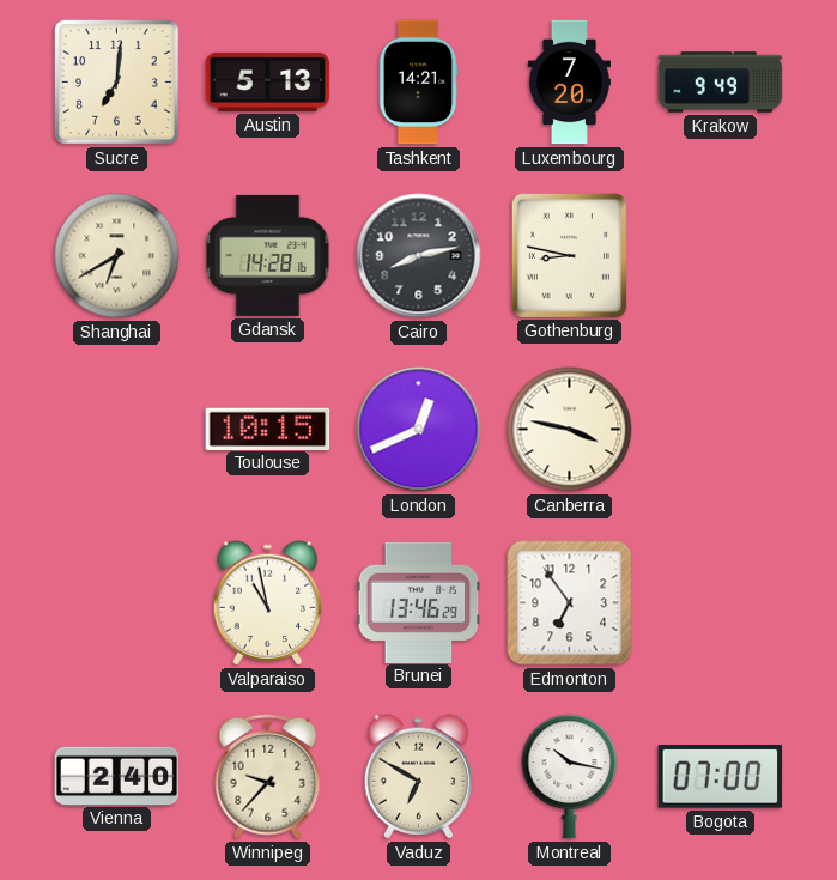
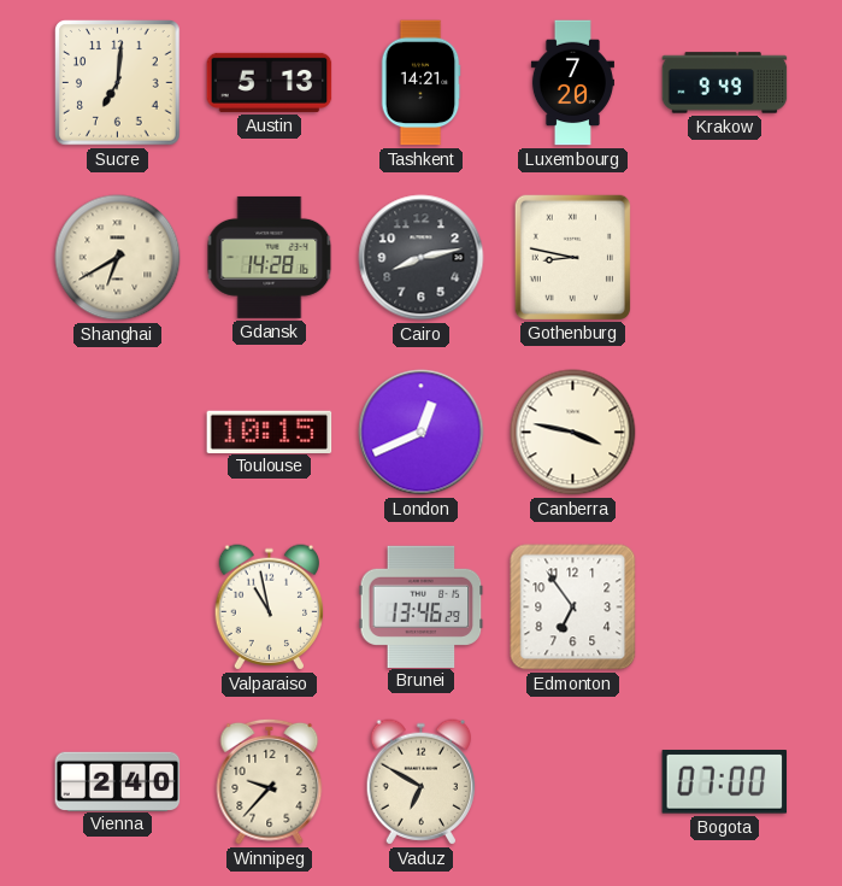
Montreal: 10:17 -> none (570, 777)
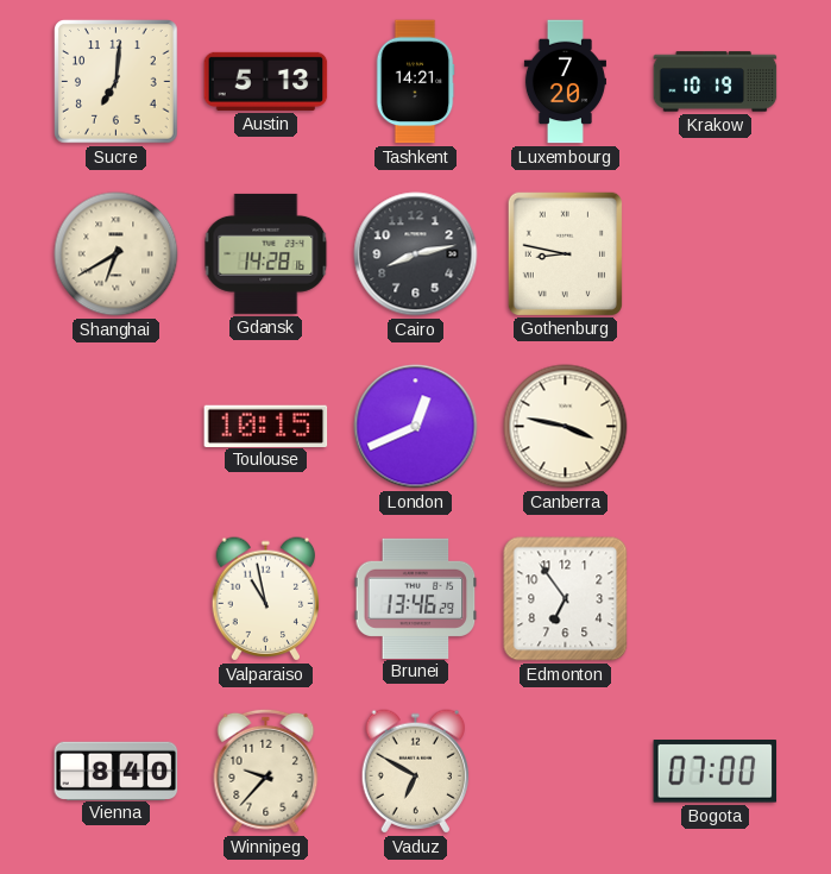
Krakow: 9:49 -> 10:19 (716, 82)
Vienna: 2:40 -> 8:40 (117, 771)
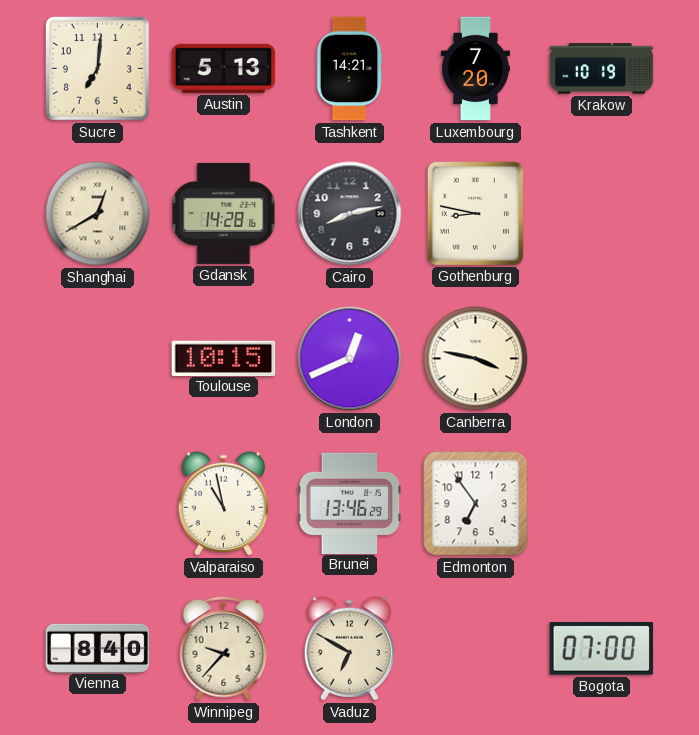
Shanghai: 6:40 -> 12:40 (98, 214)
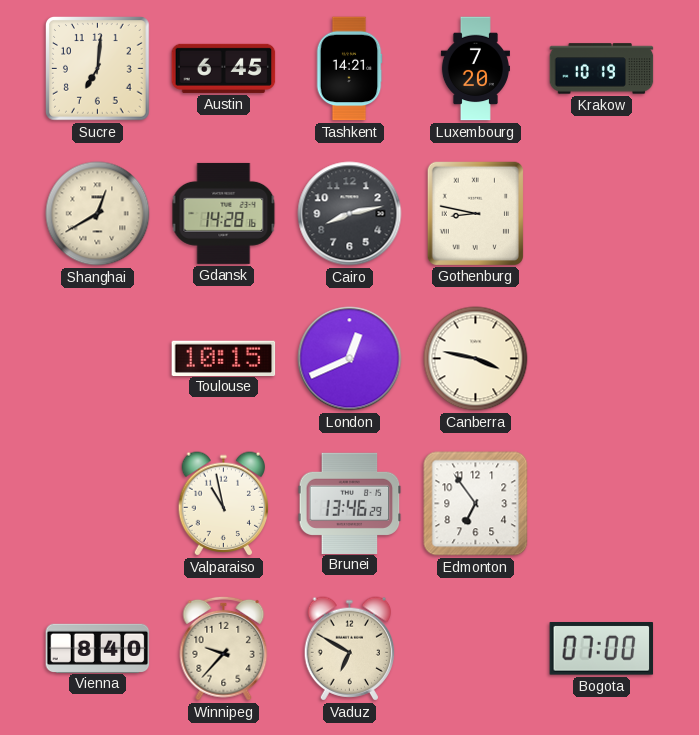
Austin: 5:13 -> 6:45 (224, 68)
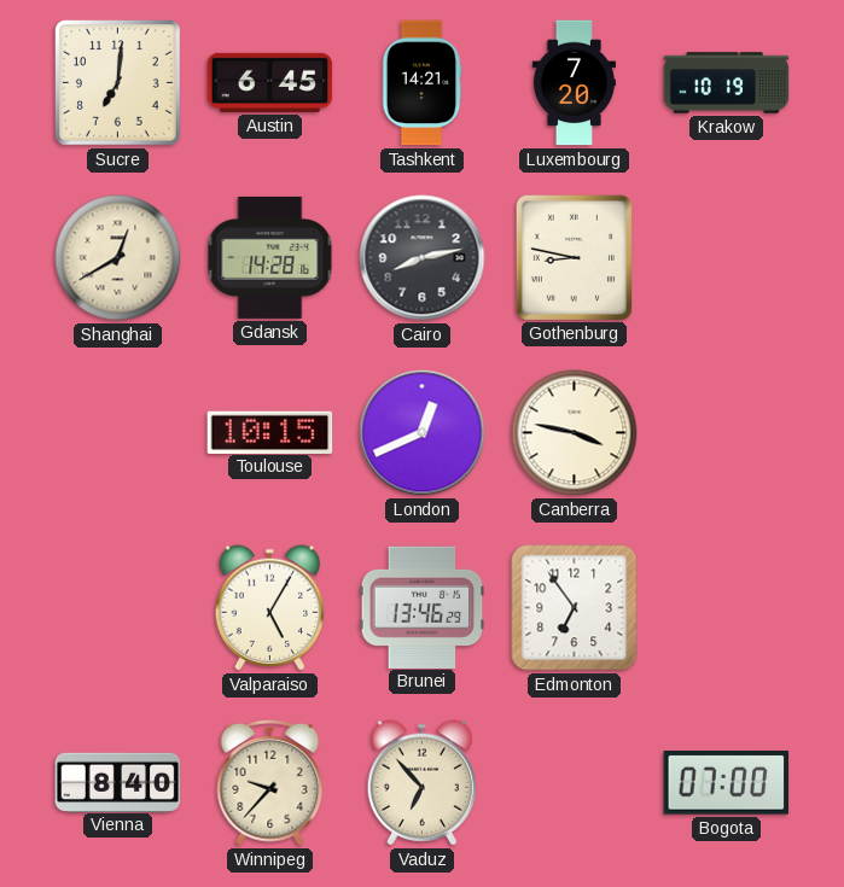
Valparaiso: 10:58 -> 5:05 (270, 608)
Vaduz: 6:50 -> 6:53 (423, 783)
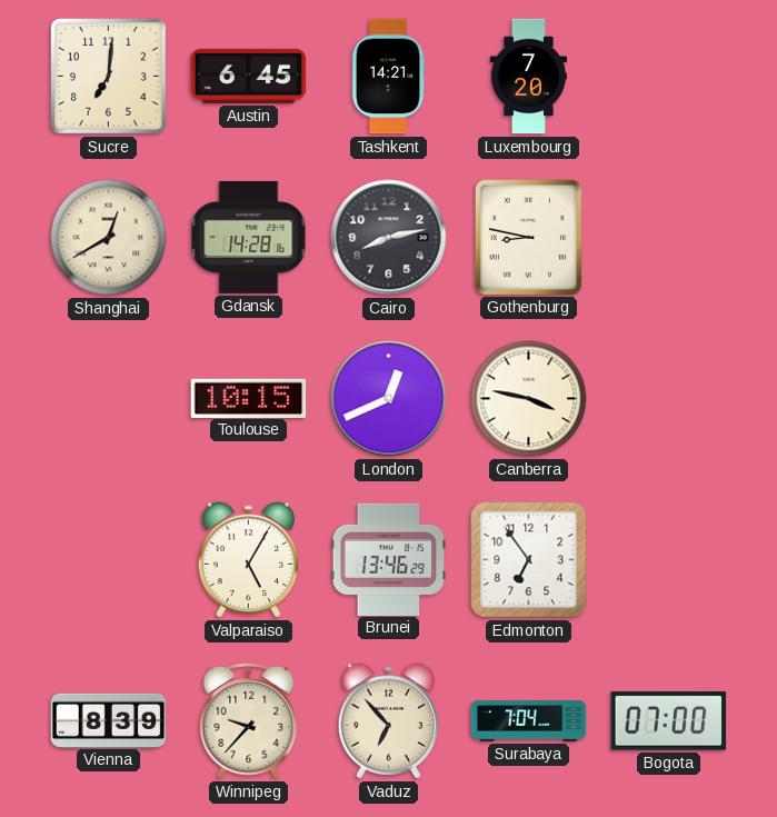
Krakow: 10:19 -> none (727, 83)
Vienna: 8:40 -> 8:39 (109, 720)
Surabaya: none -> 7:04 (529, 721)
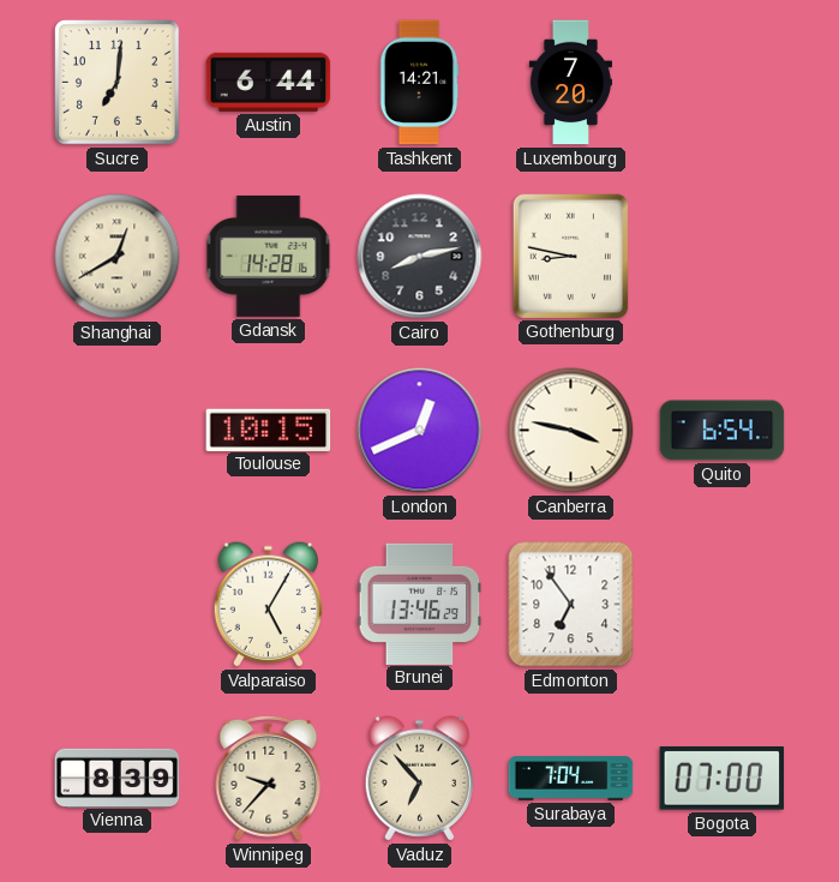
Austin: 6:45 -> 6:44 (269, 82)
Quito: none -> 6:54 (723, 431)
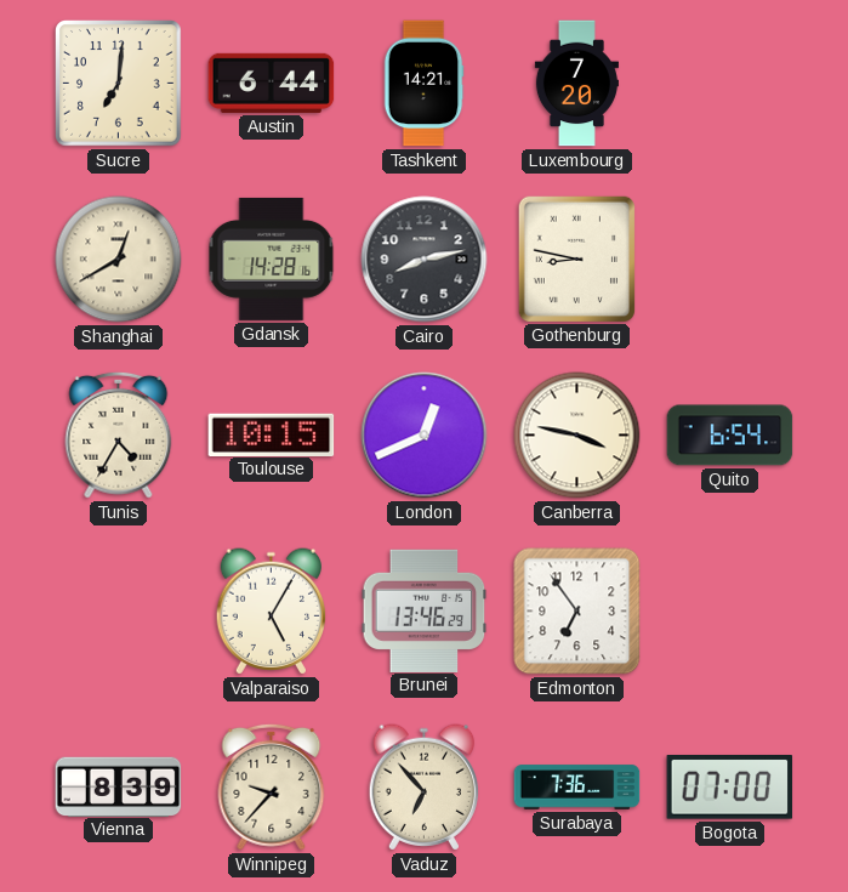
Tunis: none -> 4:35 (119, 434)
Surabaya: 7:04 -> 7:36 (577, 788)
